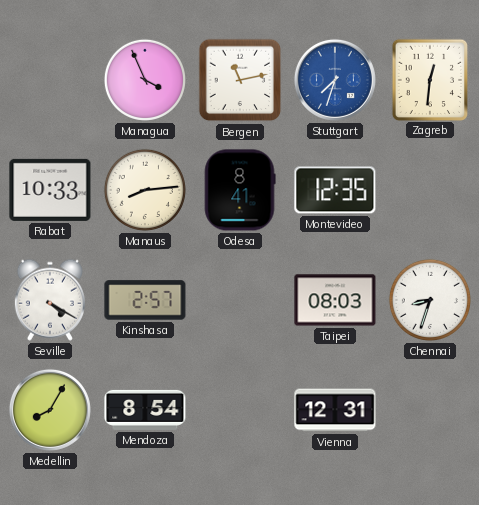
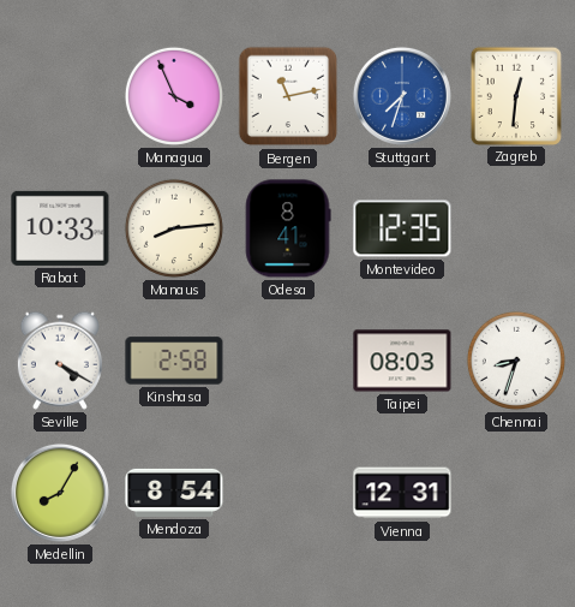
Kinshasa: 2:57 -> 2:58 (174, 361)
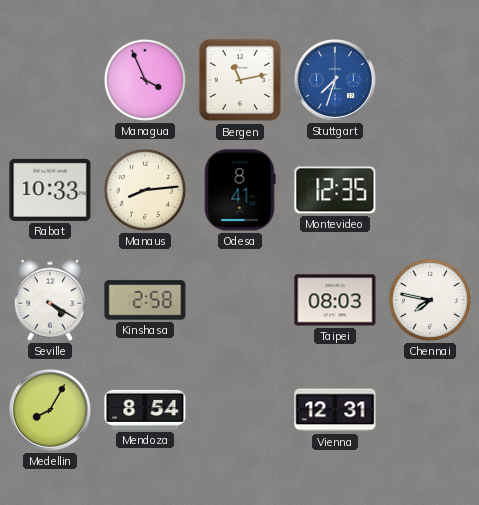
Zagreb: 12:31 -> none (515, 95)
Chennai: 8:33 -> 7:47 (430, 300)
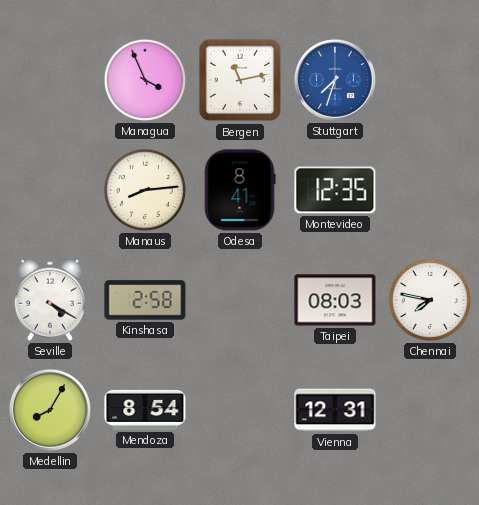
Rabat: 10:33 -> none (50, 190)
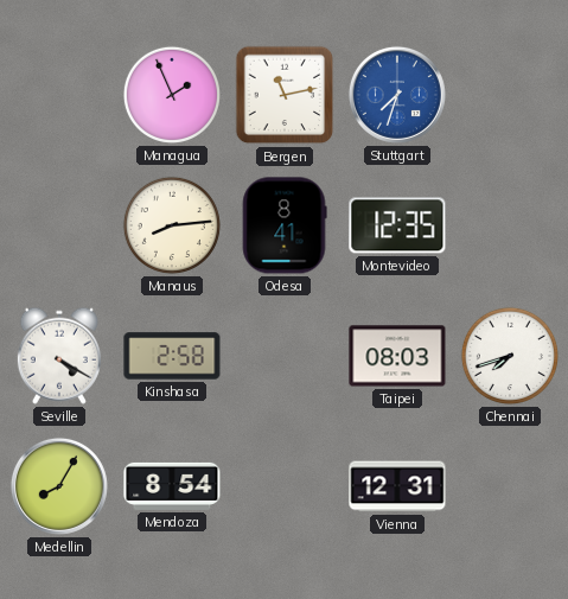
Managua: 3:56 -> 1:56 (172, 95)
Chennai: 7:47 -> 7:42 (510, 356)
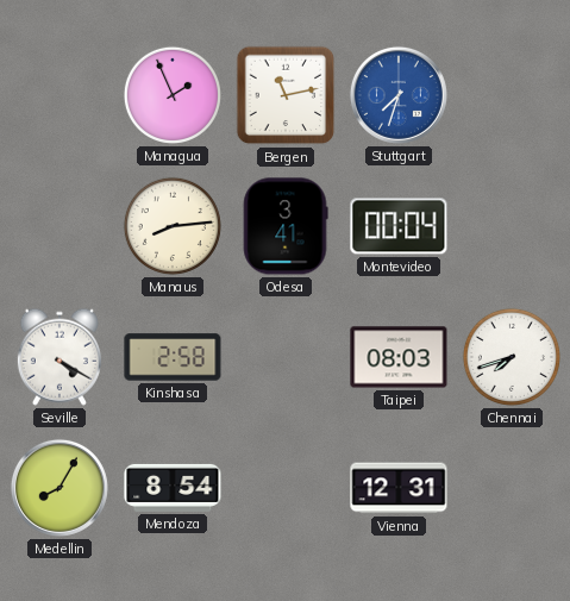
Odesa: 8:41 -> 3:41 (286, 226)
Montevideo: 12:35 -> 00:04 (399, 226)
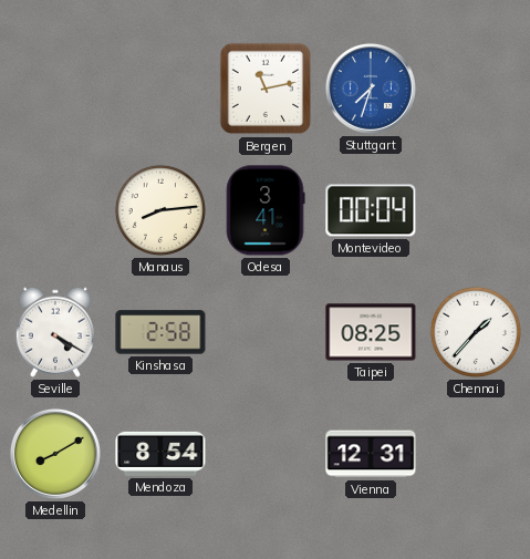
Managua: 1:56 -> none (173, 95)
Taipei: 08:03 -> 08:25 (371, 332)
Chennai: 7:42 -> 1:37 (476, 332)
Medellin: 8:05 -> 8:10 (55, 454)
